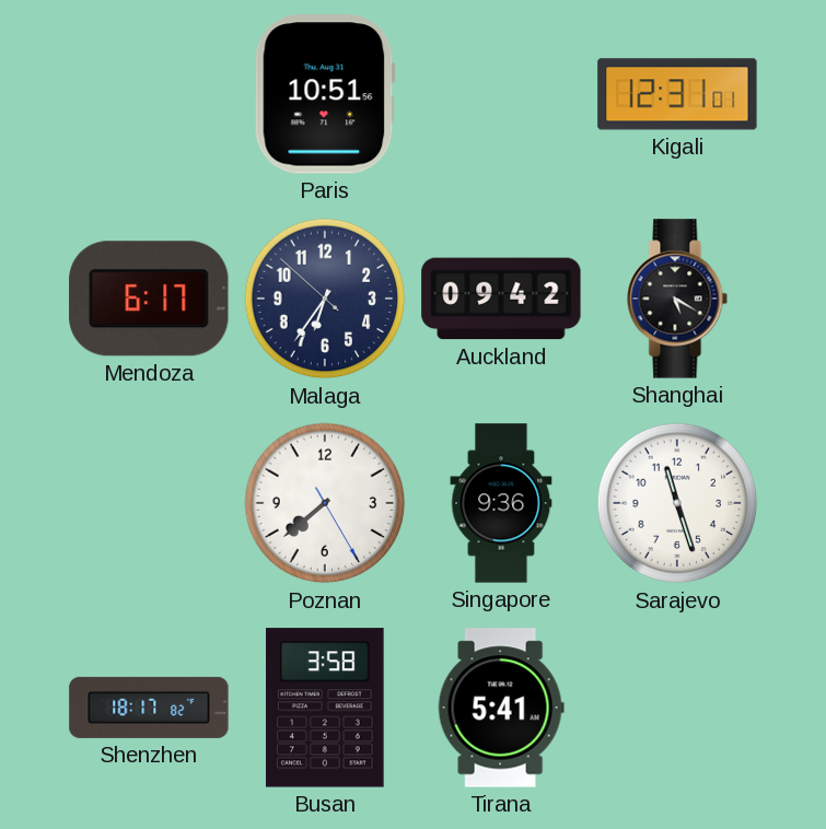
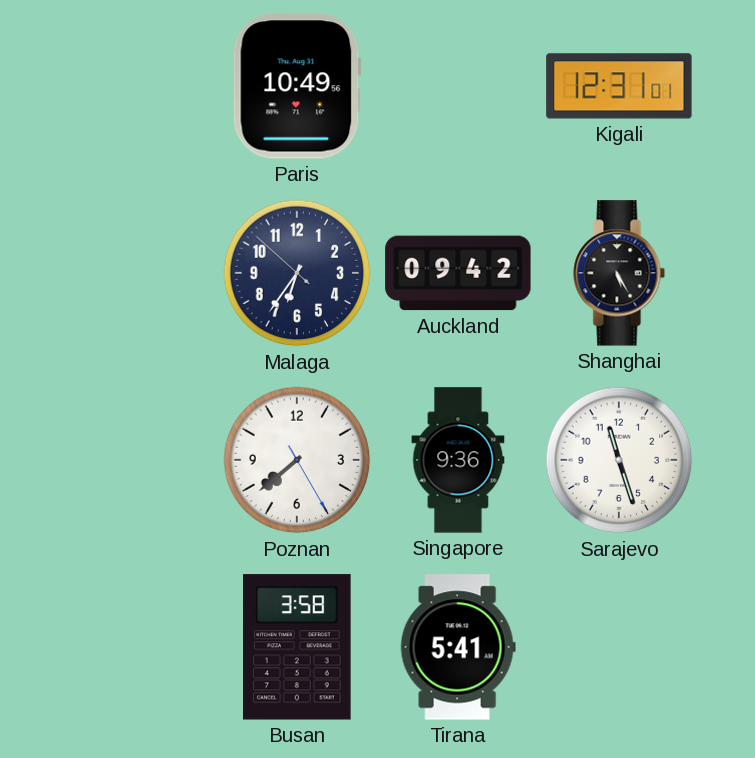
Paris: 10:51 -> 10:49 (297, 86)
Mendoza: 6:17 -> none (149, 299)
Shanghai: 5:20 -> 5:25 (619, 273)
Shenzhen: 18:17 -> none (149, 708)
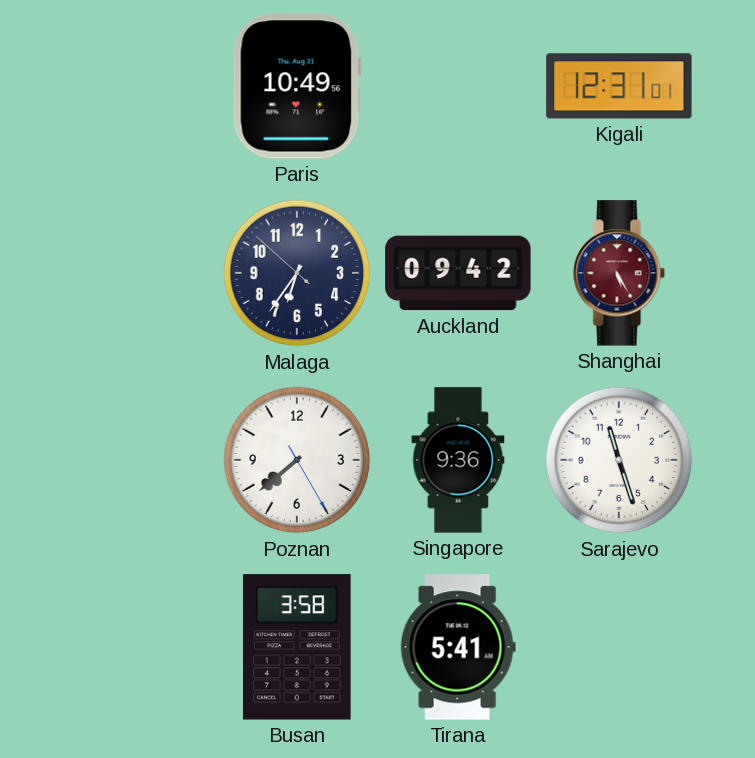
Shanghai dial: black -> burgundy (619, 273)
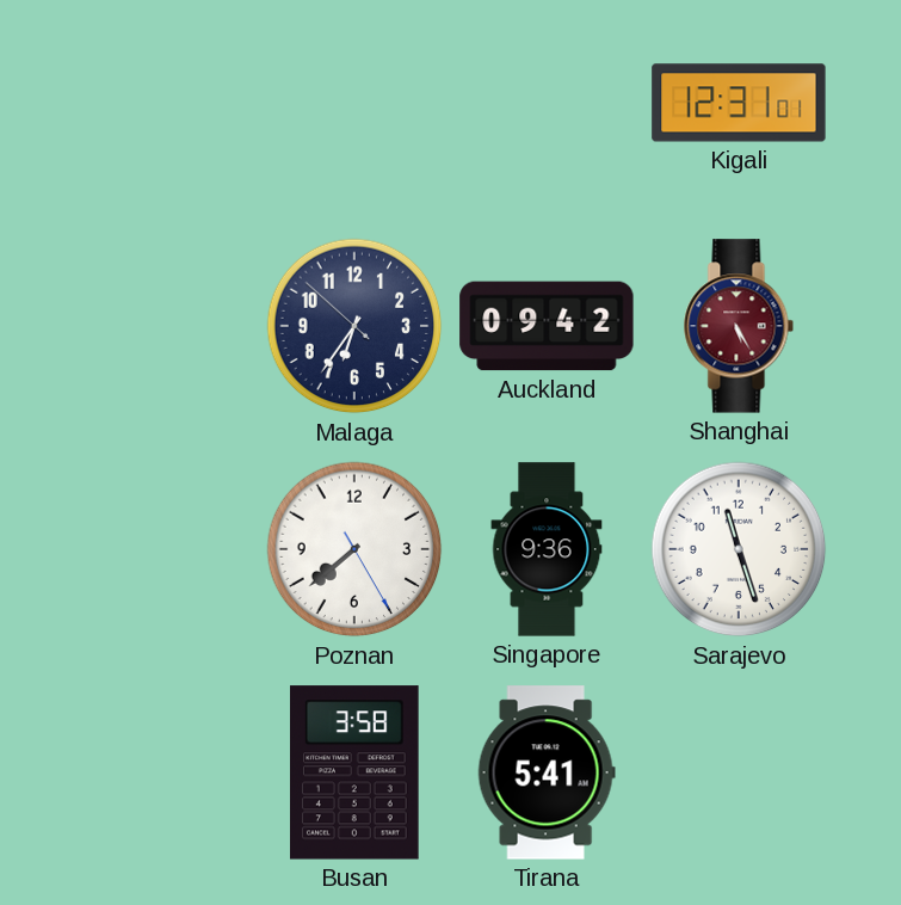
Paris: 10:49 -> none (297, 86)
